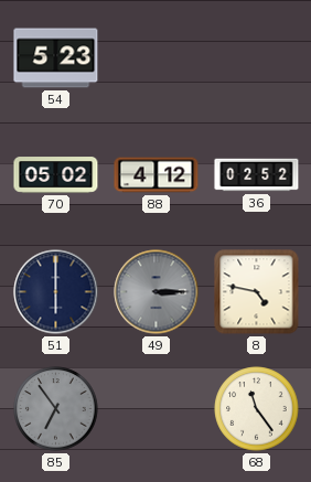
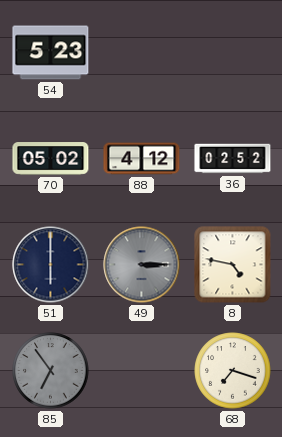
68: 11:24 -> 7:18 (233, 371)
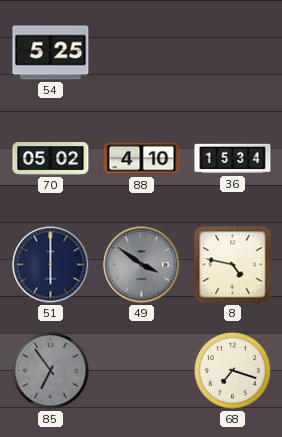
54: 5:23 -> 5:25 (51, 53)
88: 4:12 -> 4:10 (142, 159)
36: 02:52 -> 15:34 (233, 159)
49: 3:15 -> 3:51 (142, 265)
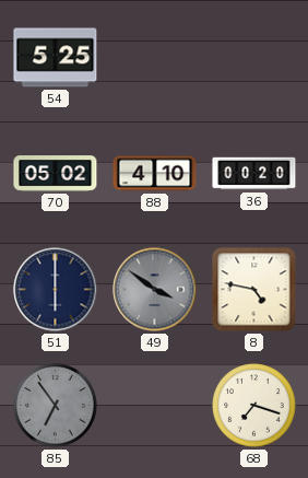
36: 15:34 -> 00:20 (254, 174)
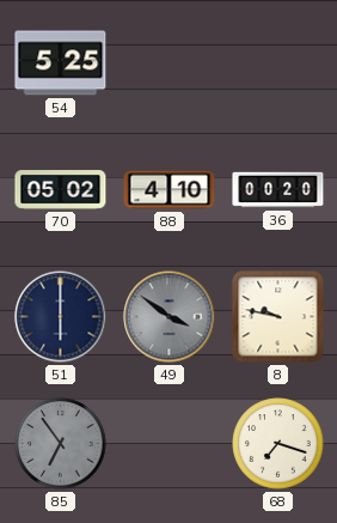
8: 4:47 -> 9:47 (278, 317)
